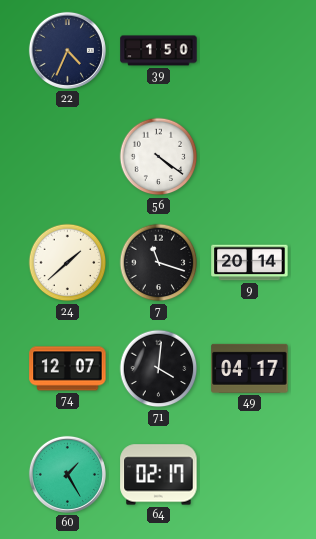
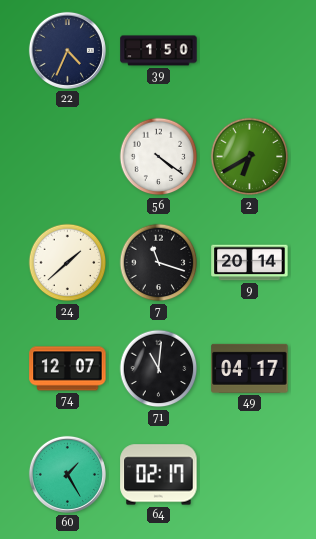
2: none -> 6:40 (250, 157)
71: 4:01 -> 11:01 (159, 369)
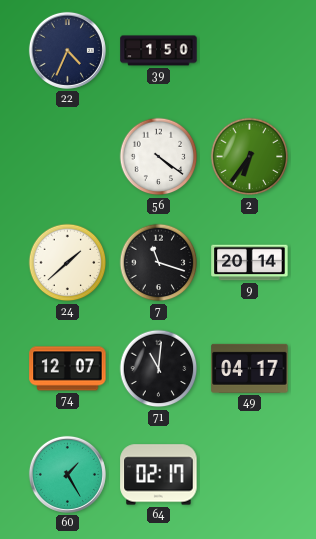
2: 6:40 -> 6:36 (250, 157)
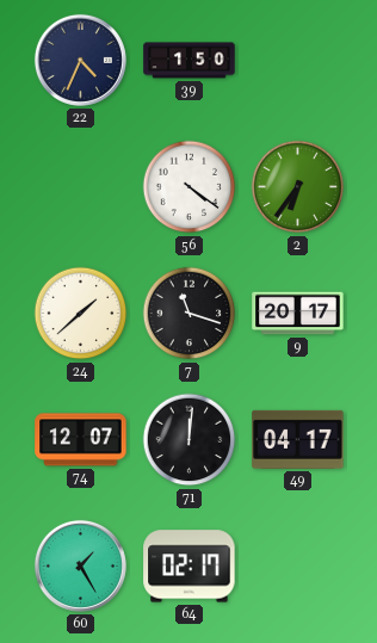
9: 20:14 -> 20:17 (298, 314)
71: 11:01 -> 12:01 (190, 440)
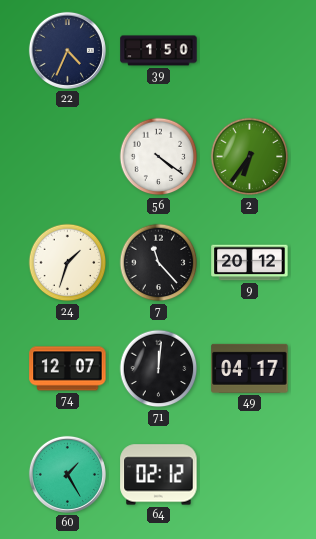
24: 1:38 -> 1:33 (68, 263)
7: 11:18 -> 11:23 (159, 263)
9: 20:17 -> 20:12 (250, 263)
64: 02:17 -> 02:12 (159, 475)
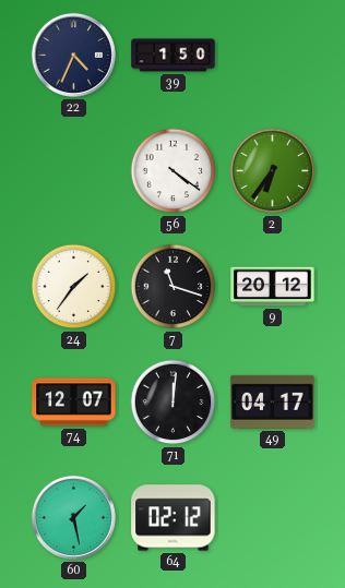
24: 1:33 -> 1:36 (74, 287)
7: 11:23 -> 11:18 (174, 287)
60: 1:25 -> 1:28 (73, 517)
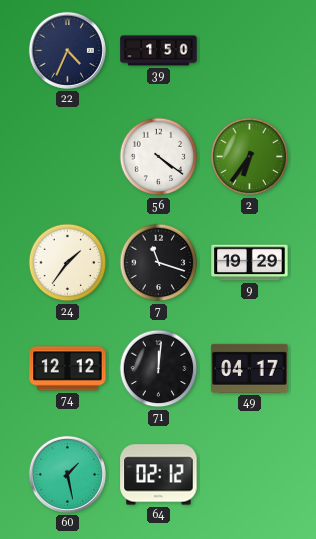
9: 20:12 -> 19:29 (250, 263)
74: 12:07 -> 12:12 (68, 369)
